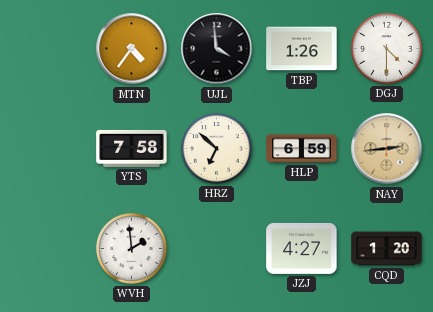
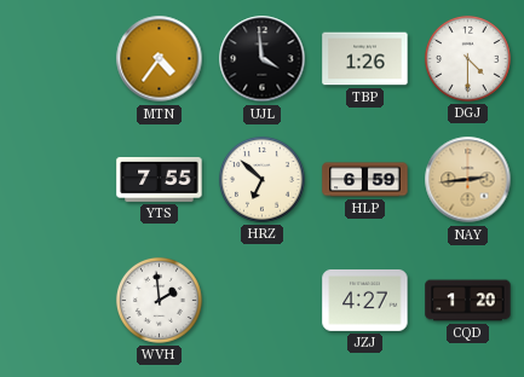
YTS: 7:58 -> 7:55 (160, 179)
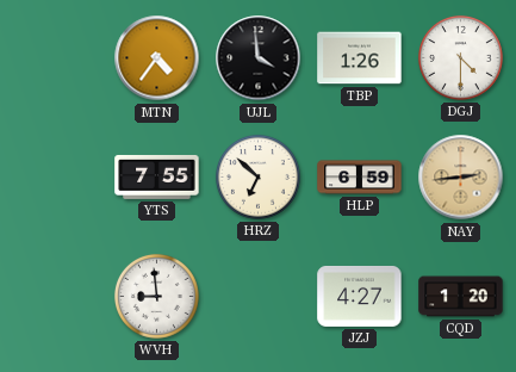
WVH: 1:59 -> 8:59 (156, 296)
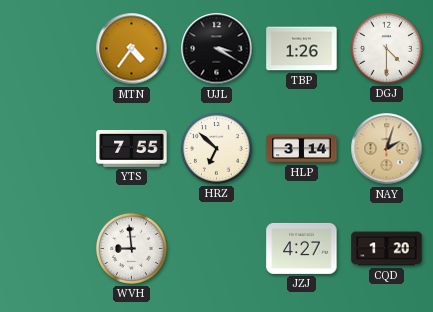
UJL: 3:59 -> 3:20 (217, 49)
HLP: 6:59 -> 3:14 (302, 149)
NAY: 2:44 -> 2:03 (387, 149)
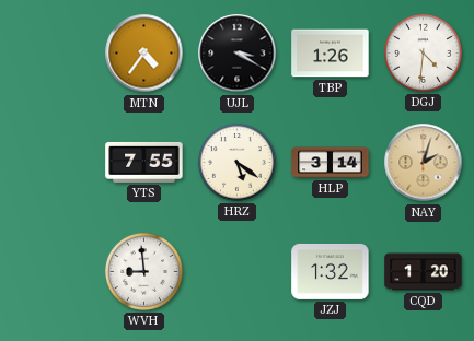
DGJ: 4:30 -> 4:31 (423, 52)
HRZ: 6:52 -> 5:21 (236, 162)
JZJ: 4:27 -> 1:32 (331, 271)
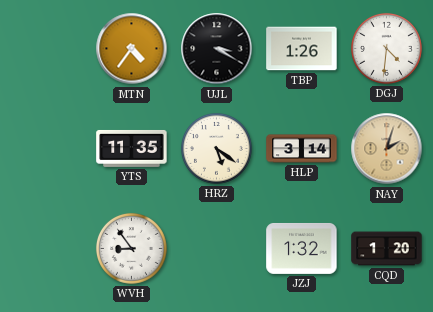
YTS: 7:55 -> 11:35 (132, 148)
WVH: 8:59 -> 8:54 (131, 248)
